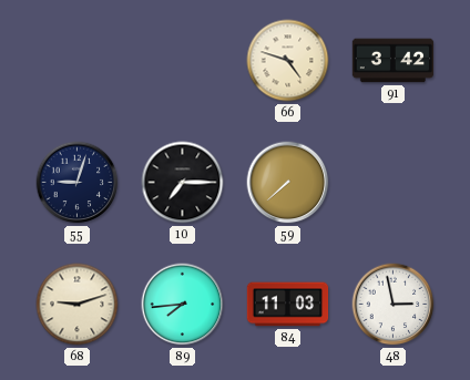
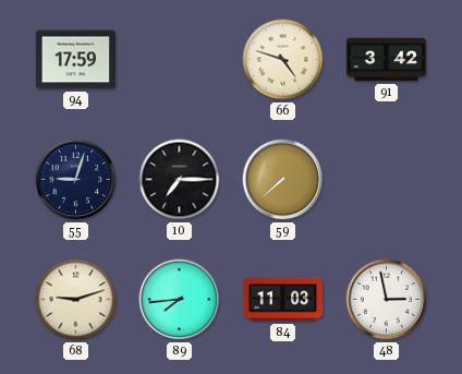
94: none -> 17:59 (76, 60)
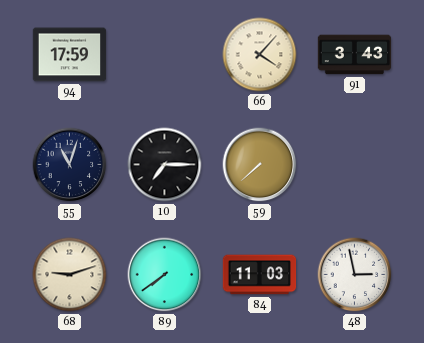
66: 4:48 -> 4:07 (260, 55)
91: 3:42 -> 3:43 (355, 55)
55: 9:03 -> 11:03 (70, 165)
89: 7:44 -> 7:39 (165, 275)
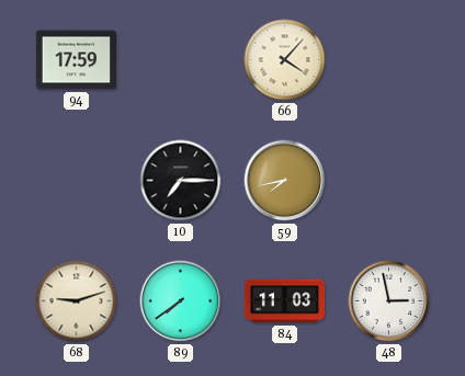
91: 3:43 -> none (355, 55)
55: 11:03 -> none (70, 165)
59: 7:38 -> 7:43 (285, 181)
